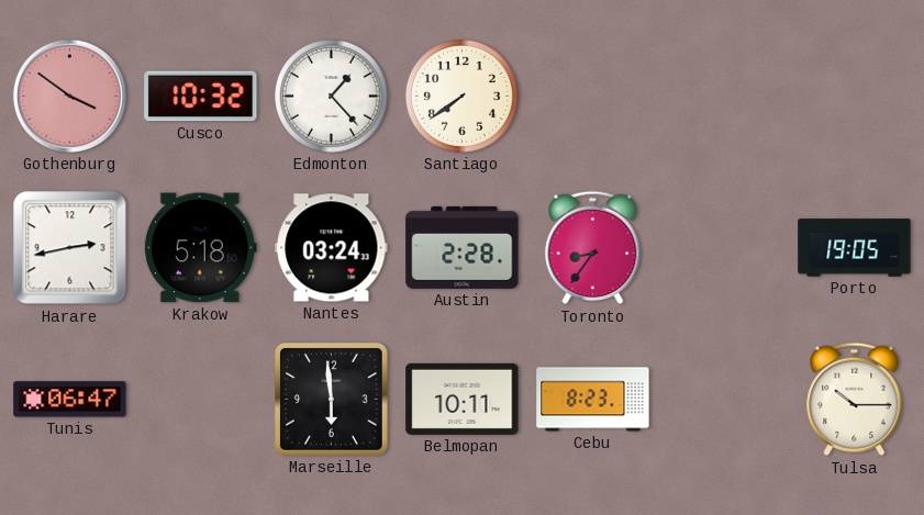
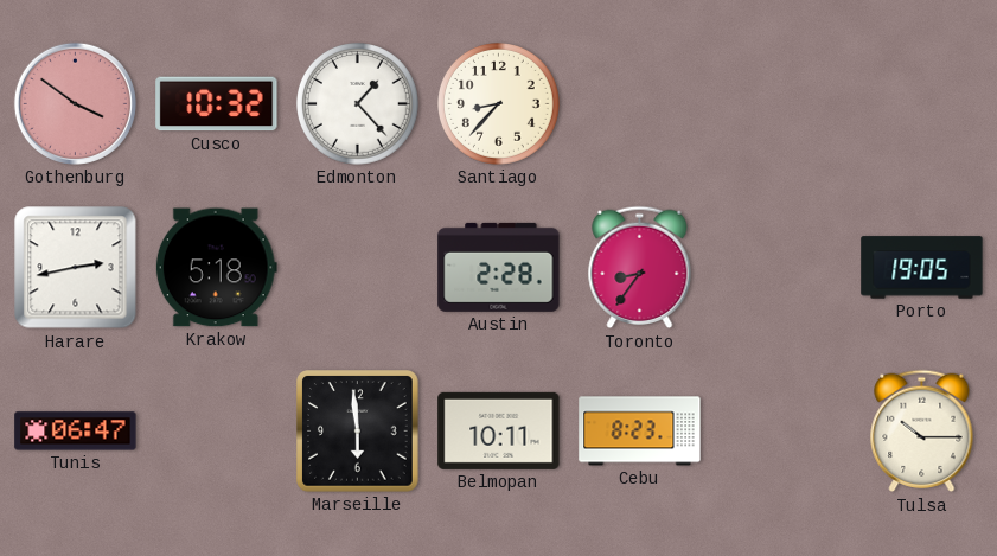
Santiago: 7:39 -> 8:37 (499, 104)
Nantes: 03:24 -> none (332, 248)
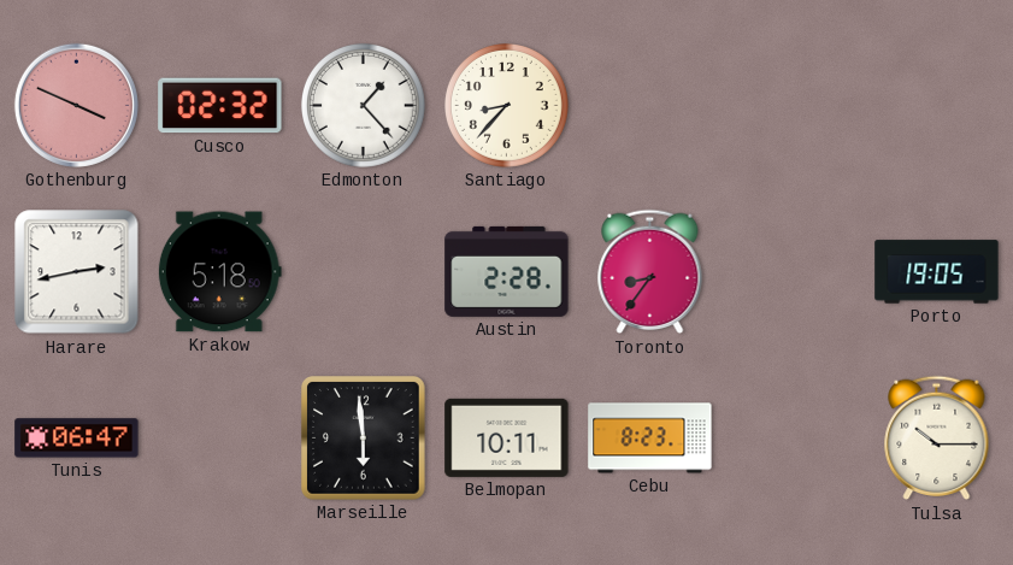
Gothenburg: 3:51 -> 3:49 (76, 105)
Cusco: 10:32 -> 02:32 (220, 106)
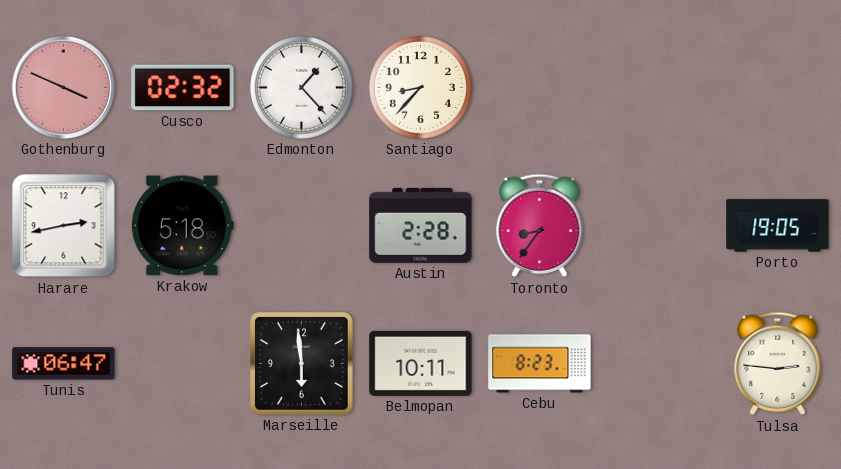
Tulsa: 10:15 -> 2:46 (778, 364)
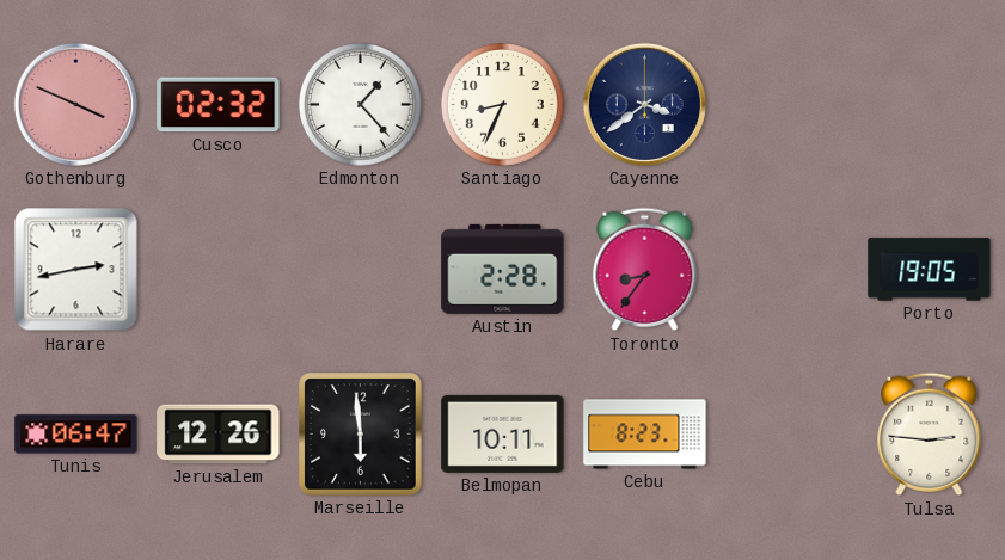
Santiago: 8:37 -> 8:34 (503, 105)
Cayenne: none -> 3:39 (644, 104)
Krakow: 5:18 -> none (182, 226)
Jerusalem: none -> 12:26 (219, 435)
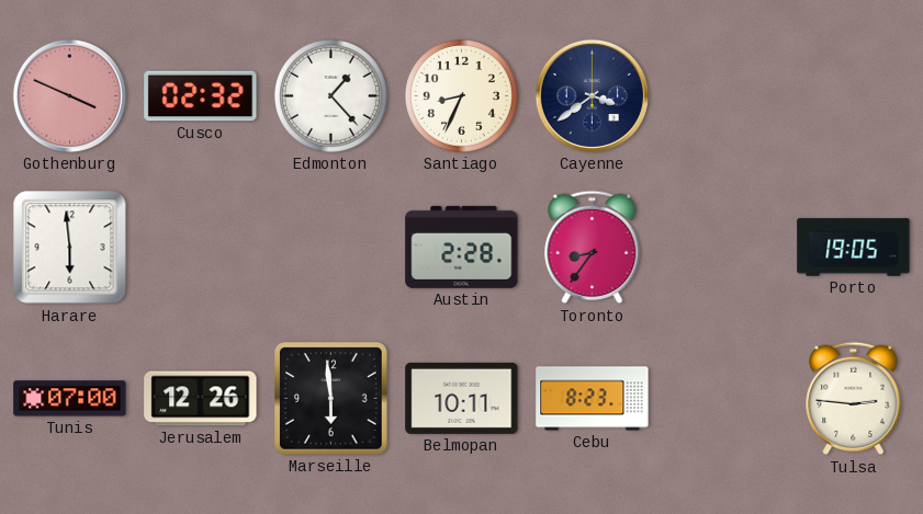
Harare: 2:43 -> 5:59 (70, 248)
Tunis: 06:47 -> 07:00 (70, 399)
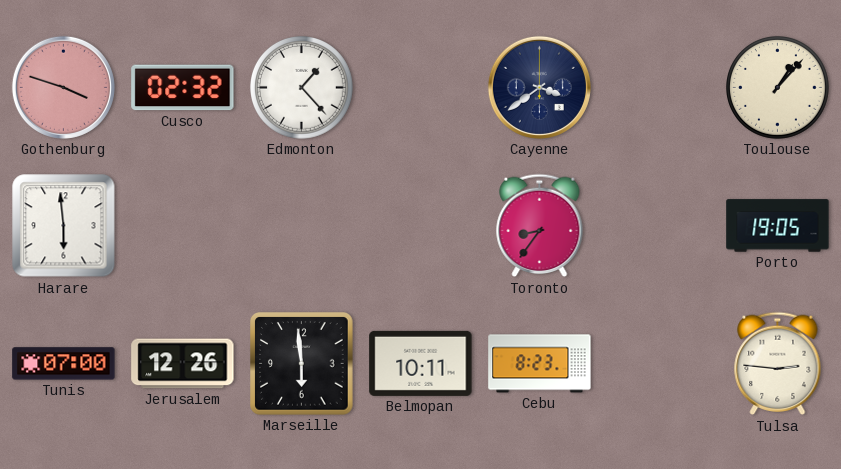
Gothenburg: 3:49 -> 3:48 (63, 87)
Santiago: 8:34 -> none (462, 96)
Toulouse: none -> 1:07 (778, 88)
Austin: 2:28 -> none (462, 247)
